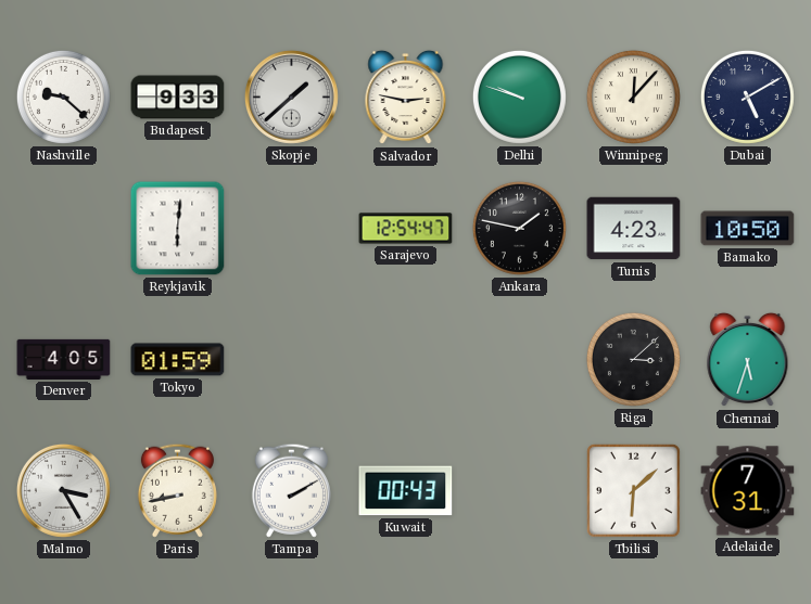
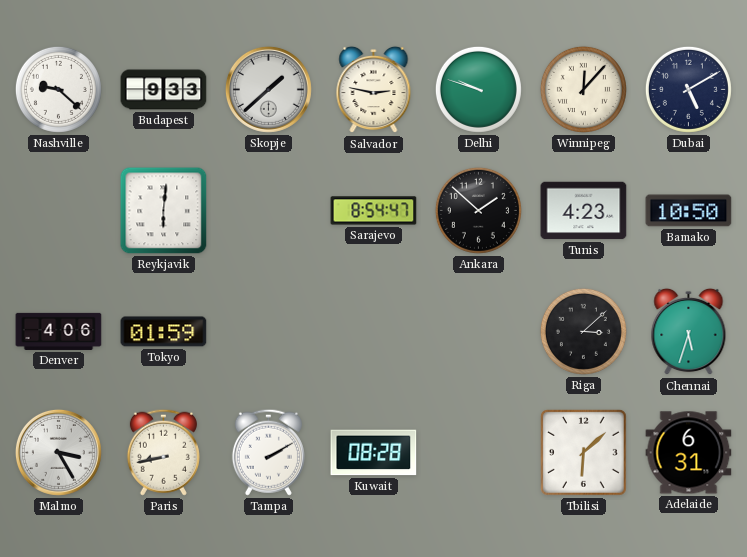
Sarajevo: 12:54 -> 8:54 (374, 211)
Ankara: 1:47 -> 1:52 (478, 210)
Denver: 4:05 -> 4:06 (59, 331)
Kuwait: 00:43 -> 08:28 (374, 453)
Adelaide: 7:31 -> 6:31 (689, 453)
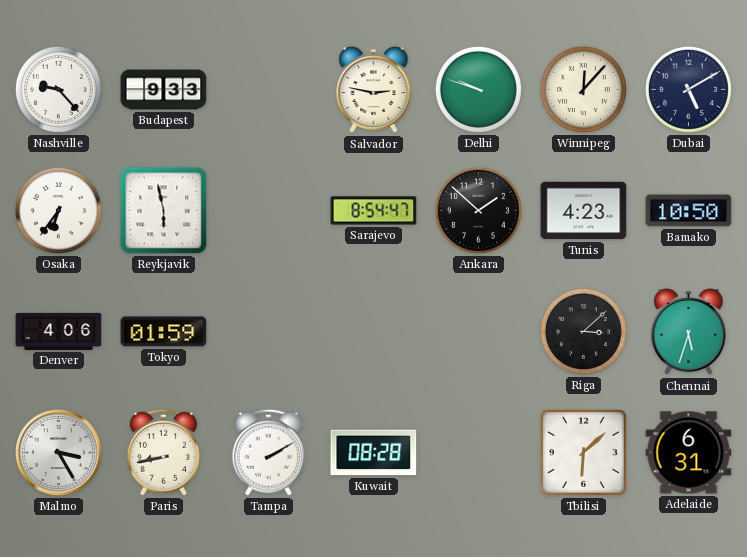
Nashville: 9:22 -> 9:23 (58, 89)
Skopje: 1:38 -> none (268, 89)
Osaka: none -> 6:36 (58, 210)
Reykjavik: 6:01 -> 5:58 (164, 211)
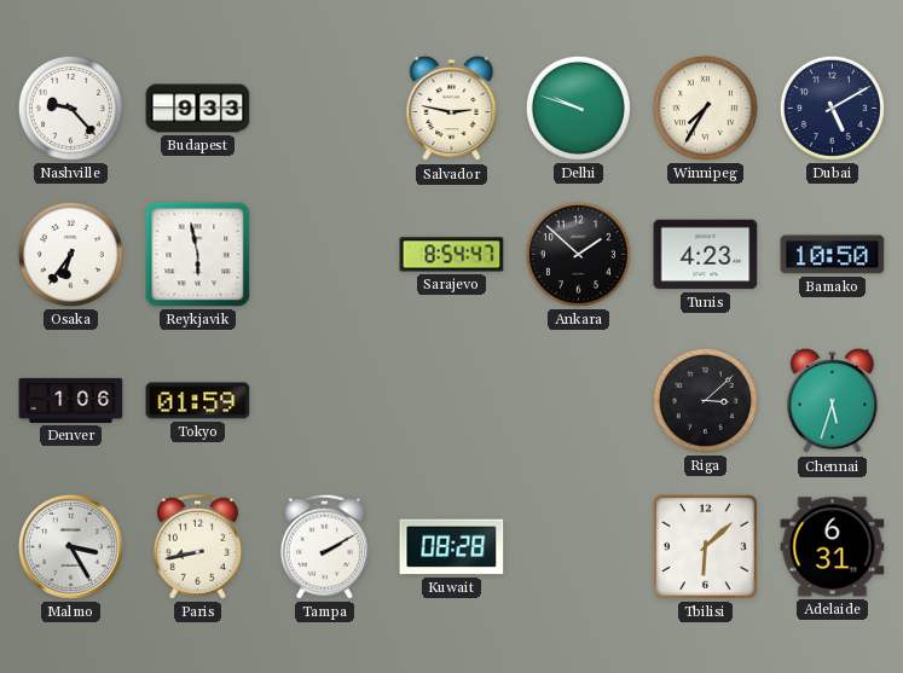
Winnipeg: 12:07 -> 7:35 (705, 108)
Denver: 4:06 -> 1:06 (71, 400)
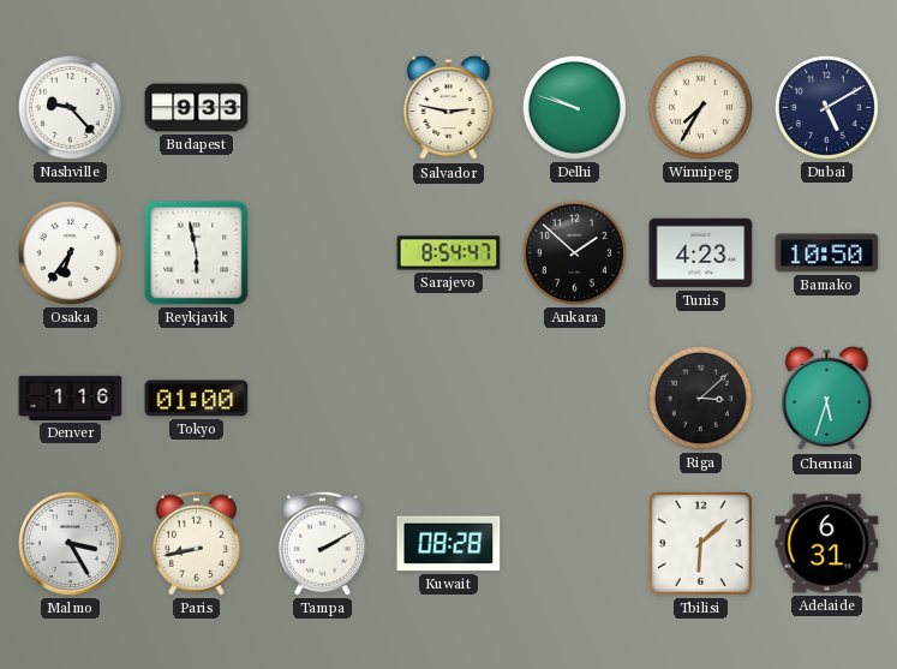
Denver: 1:06 -> 1:16 (71, 398)
Tokyo: 01:59 -> 01:00 (197, 399)
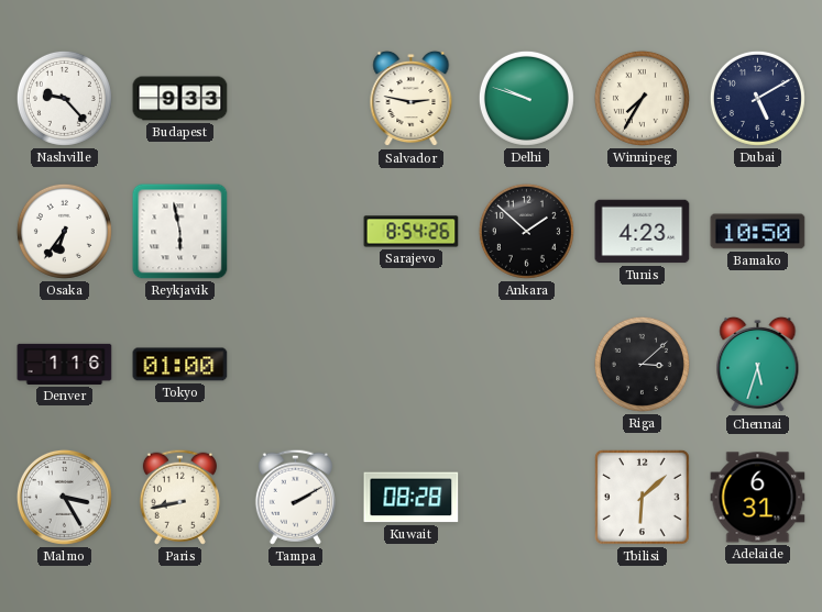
Sarajevo: 8:54:47 -> 8:54:26 (412, 232)
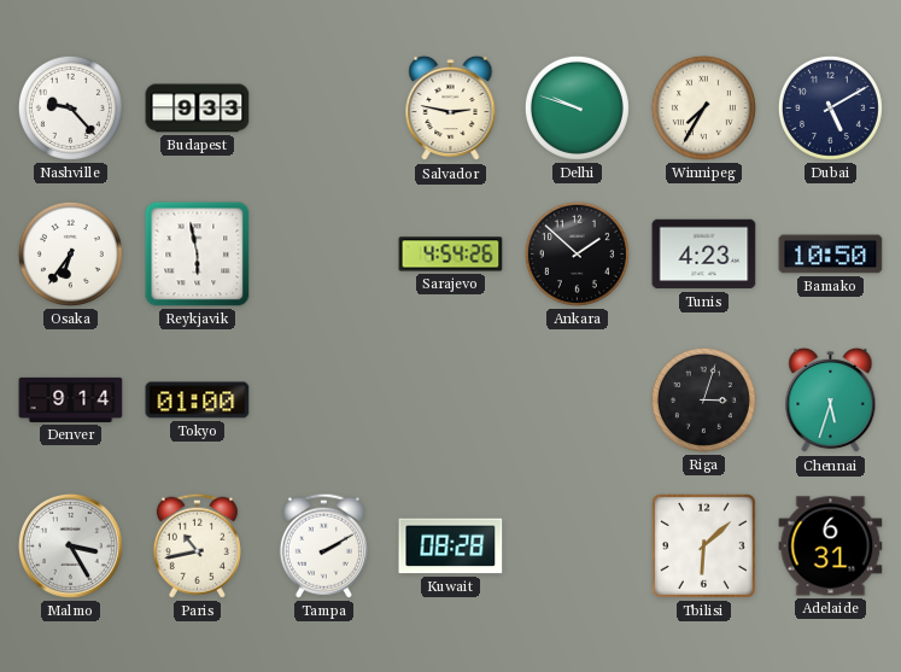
Sarajevo: 8:54 -> 4:54 (451, 255)
Denver: 1:16 -> 9:14 (71, 399)
Riga: 3:08 -> 3:03 (703, 399)
Paris: 8:43 -> 10:43 (197, 545)
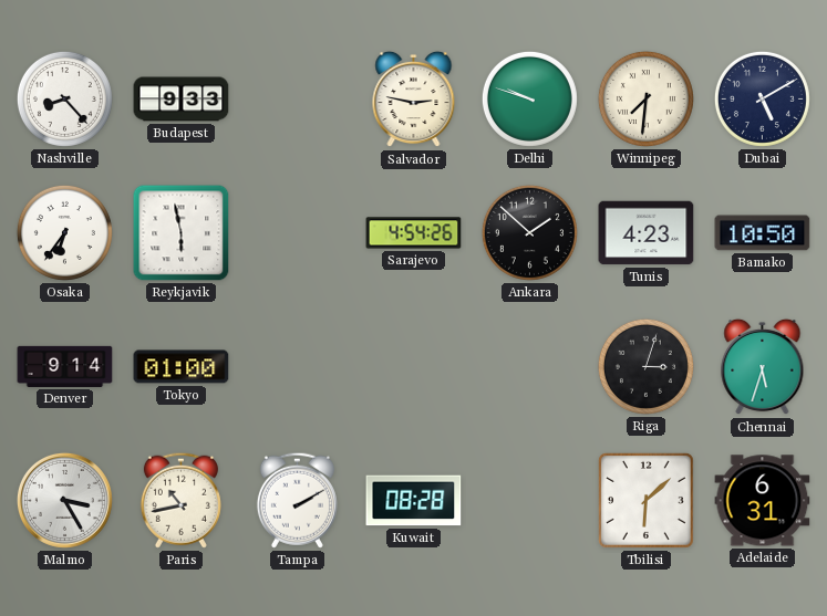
Nashville: 9:23 -> 8:23 (64, 98)
Winnipeg: 7:35 -> 7:31 (645, 98)
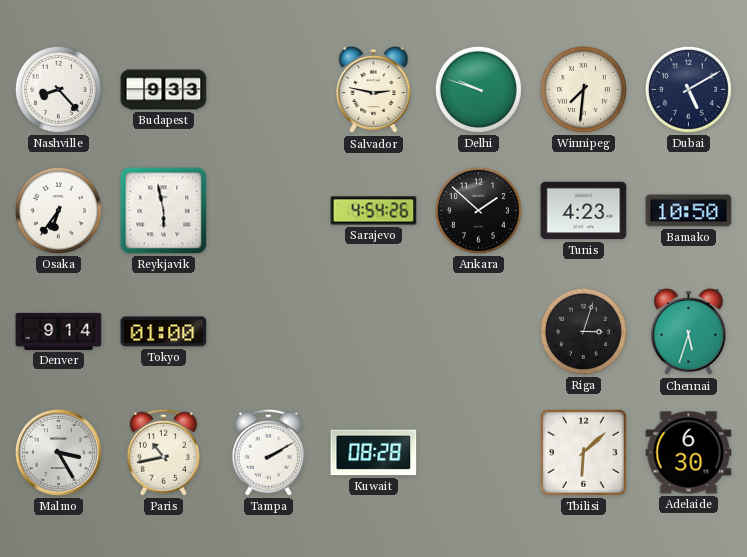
Adelaide: 6:31 -> 6:30 (689, 453)
